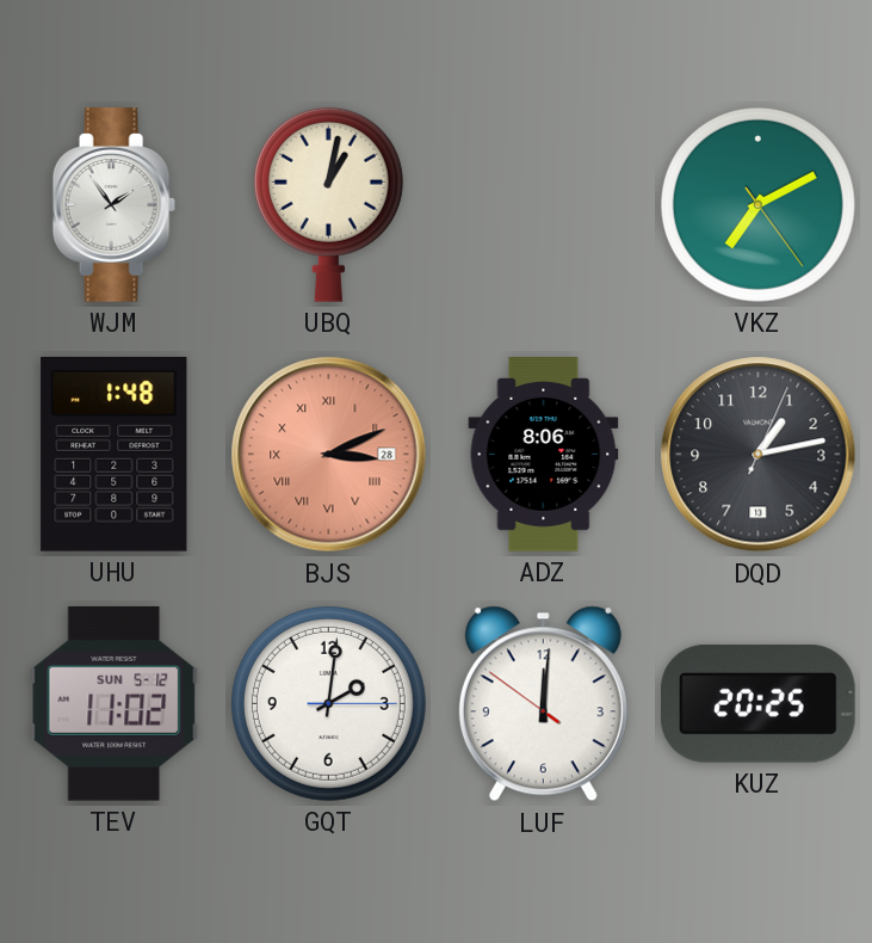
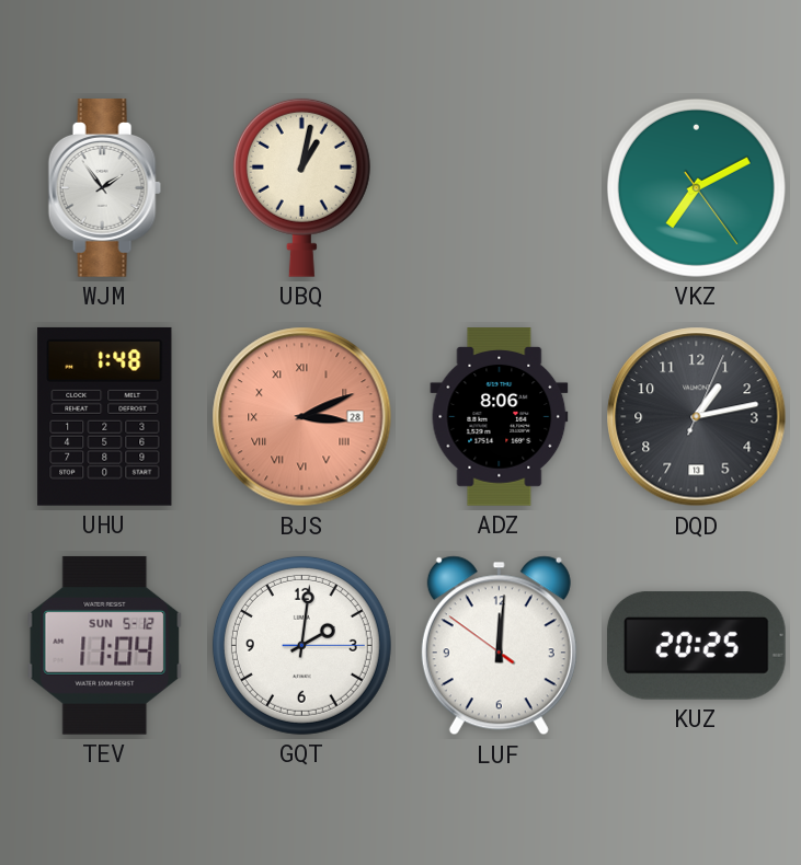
TEV: 11:02 -> 11:04 (105, 645)
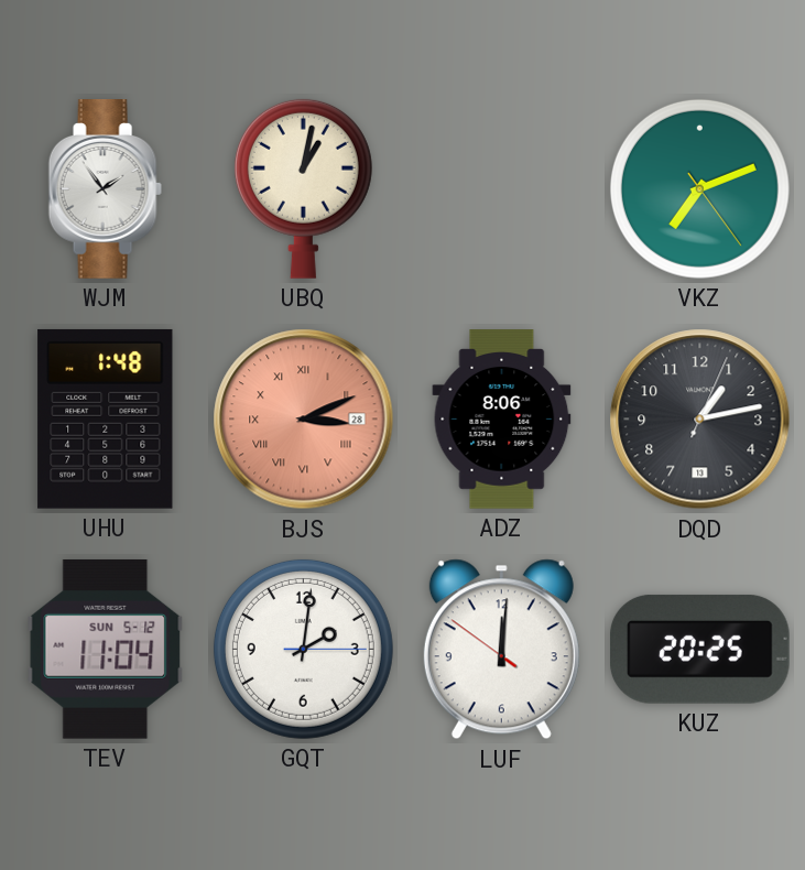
VKZ: 7:10 -> 7:11 (699, 188)
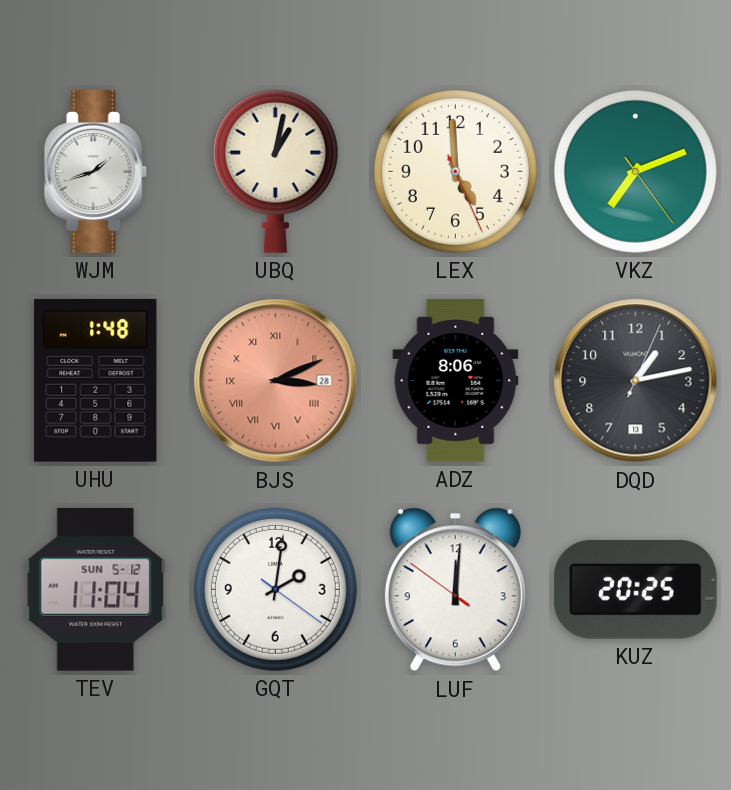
WJM: 1:54 -> 1:42 (95, 172)
LEX: none -> 4:59 (455, 171)
GQT: 2:01:15 -> 2:01:21 (275, 589)
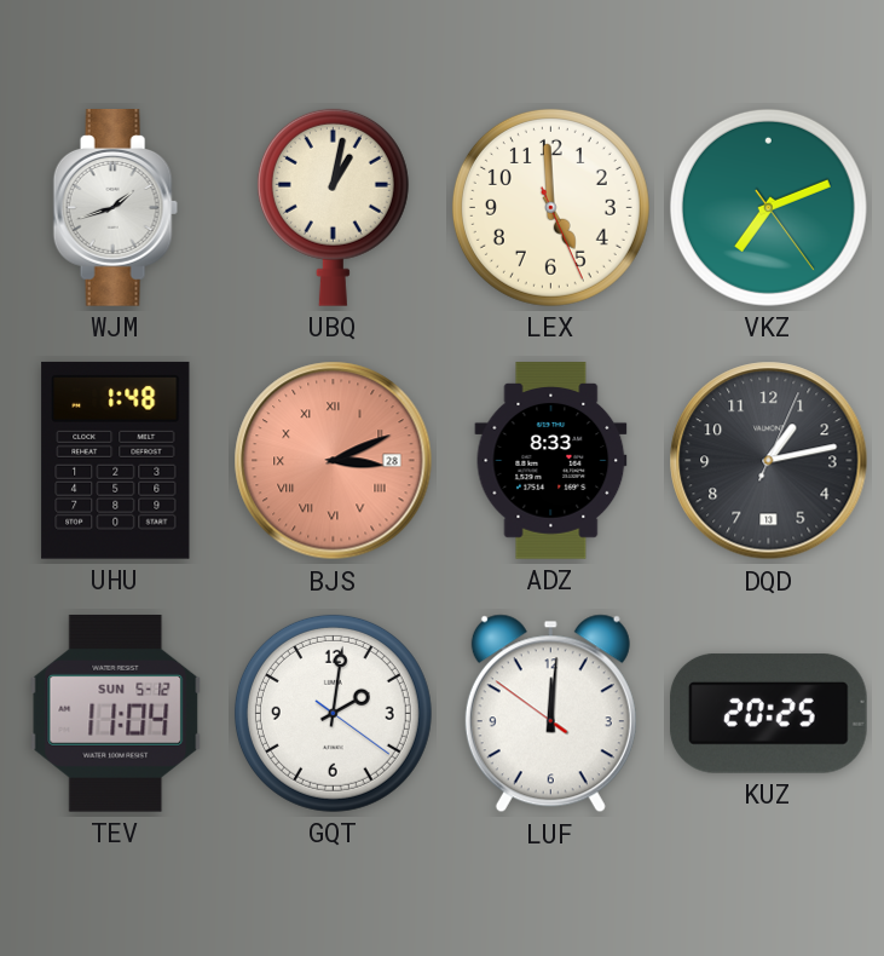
ADZ: 8:06 -> 8:33 (551, 461)
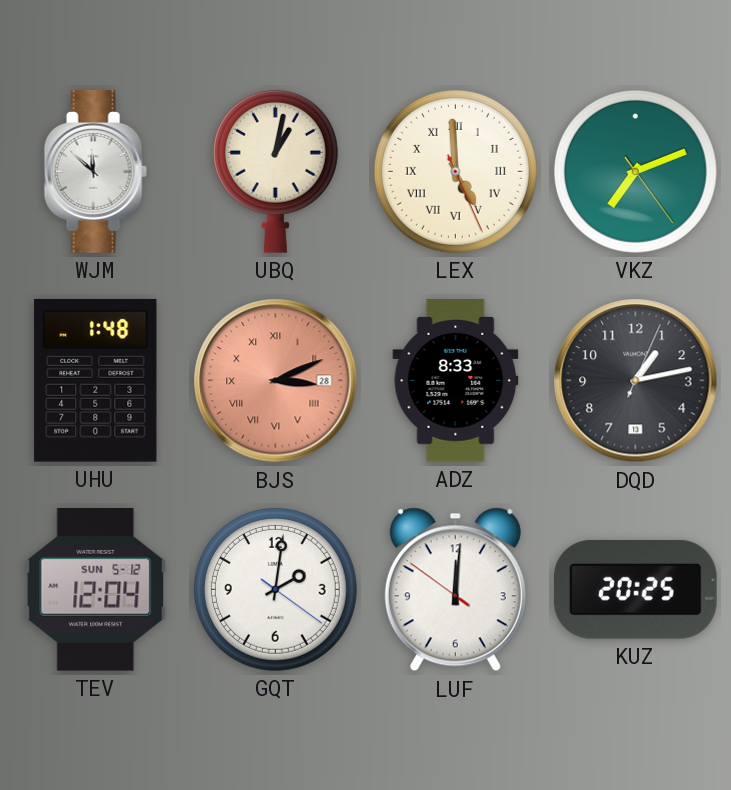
WJM: 1:42 -> 11:52 (95, 172)
LEX numerals: Arabic -> Roman (455, 171)
TEV: 11:04 -> 12:04 (96, 589)
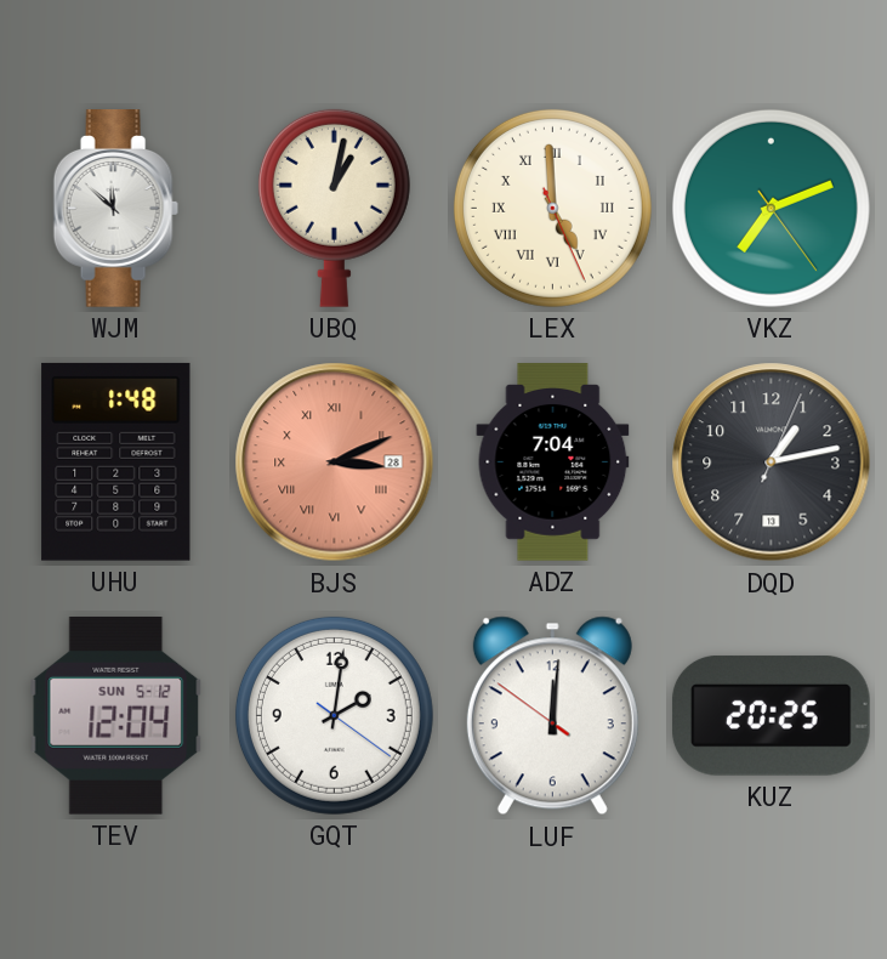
ADZ: 8:33 -> 7:04 (553, 463)
